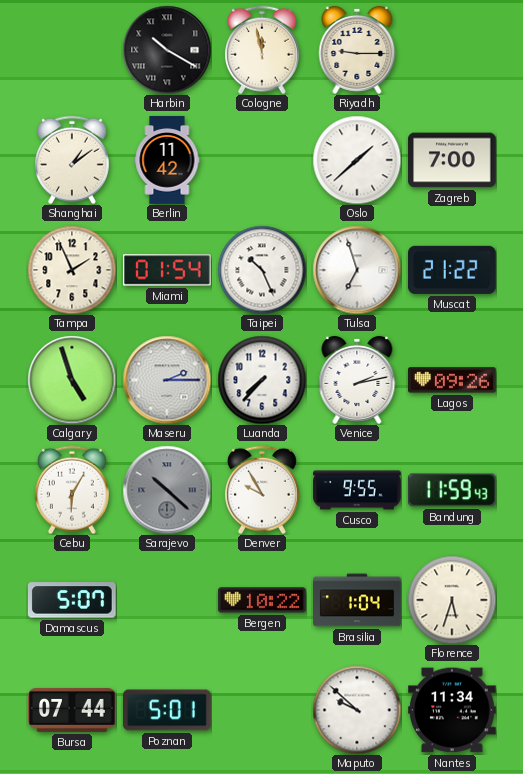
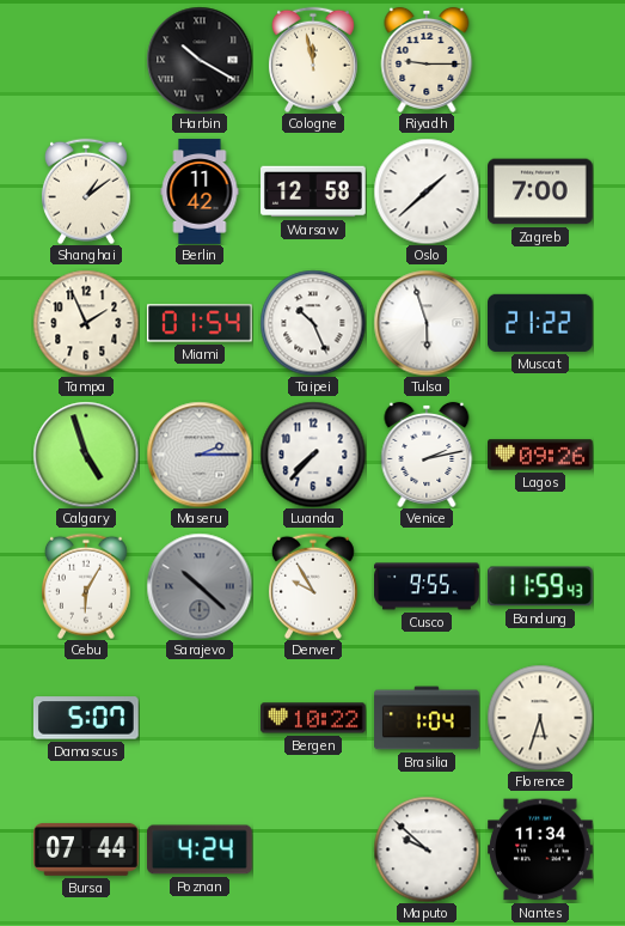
Warsaw: none -> 12:58 (313, 191)
Tulsa: 6:57 -> 5:57 (427, 323)
Poznan: 5:01 -> 4:24 (201, 849)
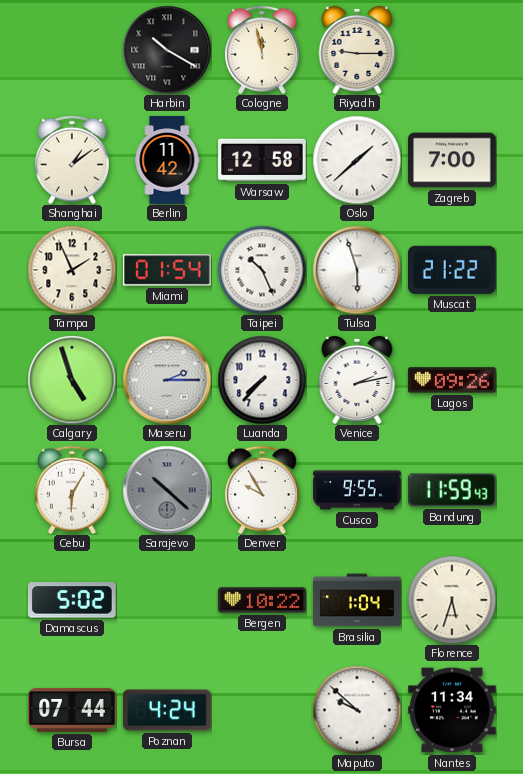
Damascus: 5:07 -> 5:02 (72, 600)
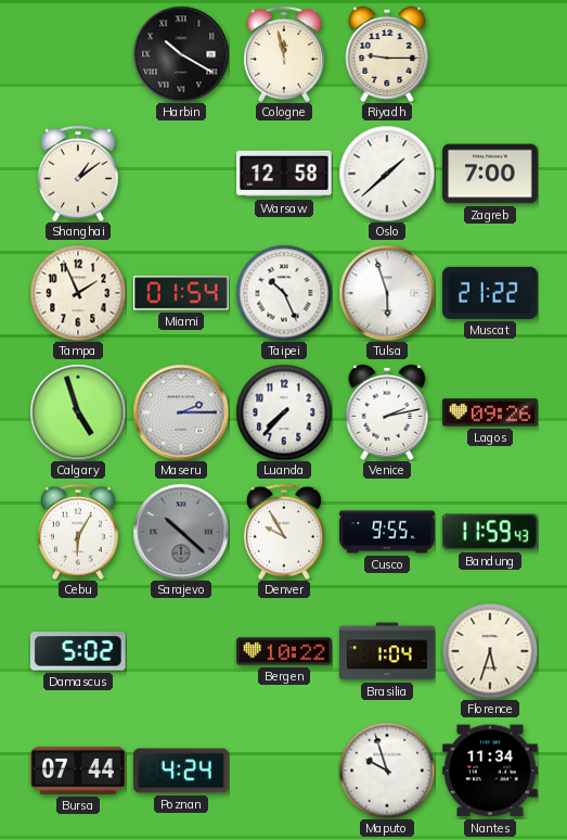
Berlin: 11:42 -> none (167, 160)
Maputo: 9:52 -> 9:57 (387, 771)
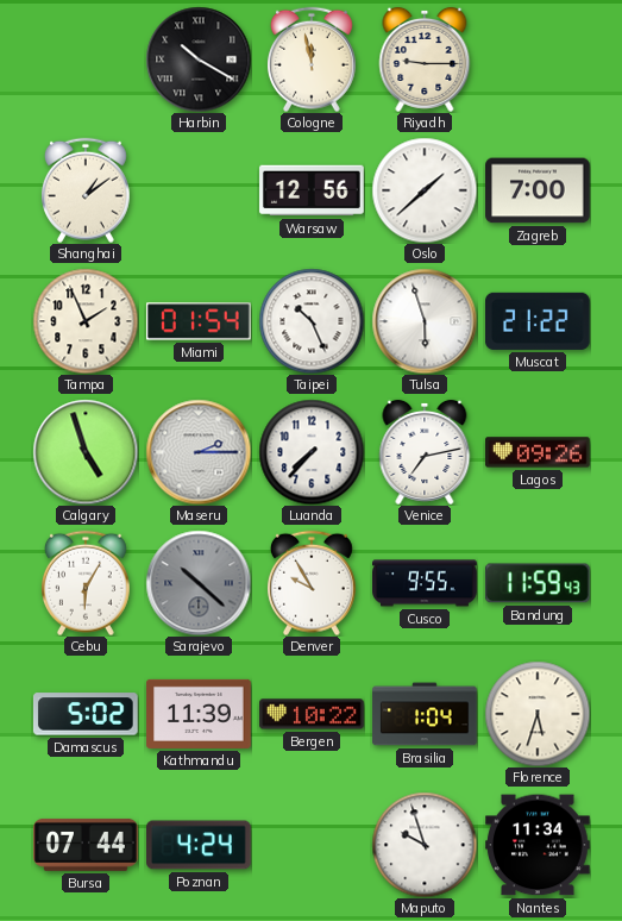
Warsaw: 12:58 -> 12:56 (312, 190)
Venice: 2:13 -> 7:13 (425, 452)
Kathmandu: none -> 11:39 (199, 714)
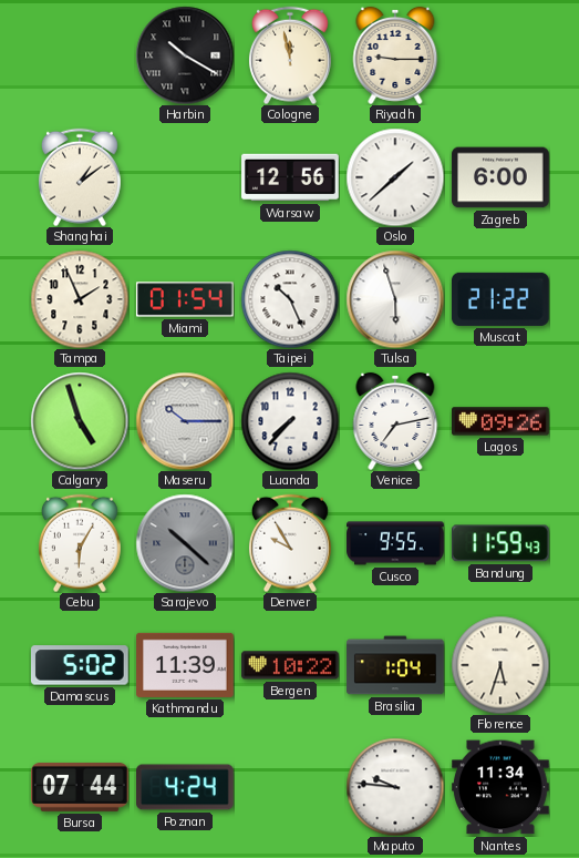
Zagreb: 7:00 -> 6:00 (500, 177)
Maseru: 2:15 -> 10:15 (185, 421)
Maputo: 9:57 -> 9:46 (395, 787)
